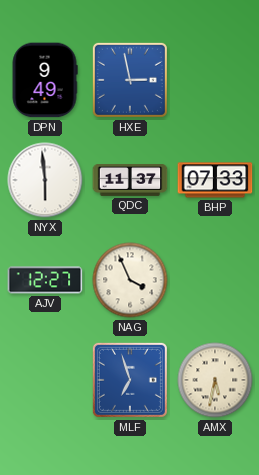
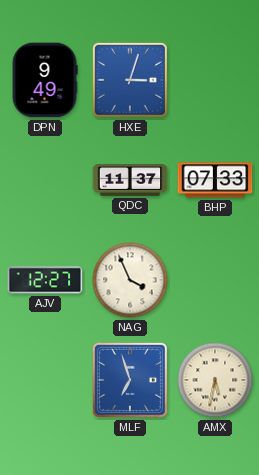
HXE: 2:58 -> 3:03 (130, 80)
NYX: 5:59 -> none (45, 180)
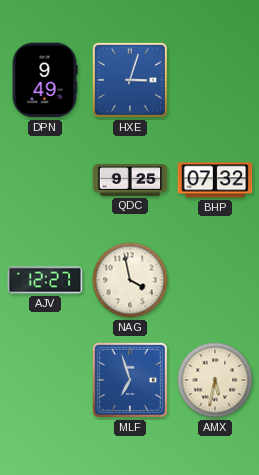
QDC: 11:37 -> 9:25 (130, 181)
BHP: 07:33 -> 07:32 (215, 180)
NAG: 3:56 -> 3:58 (130, 280)
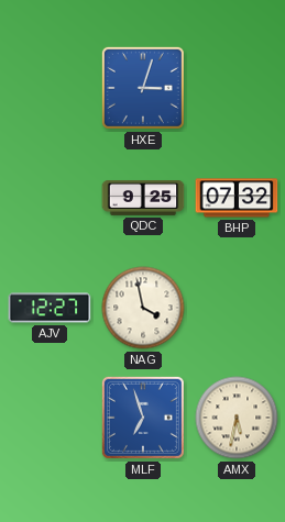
DPN: 9:49 -> none (45, 80)
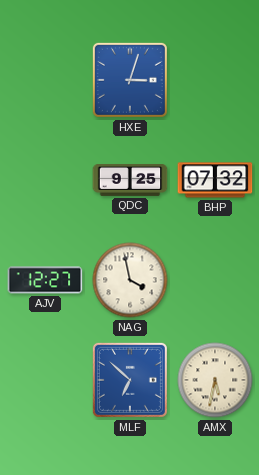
MLF: 6:57 -> 6:52 (130, 380)
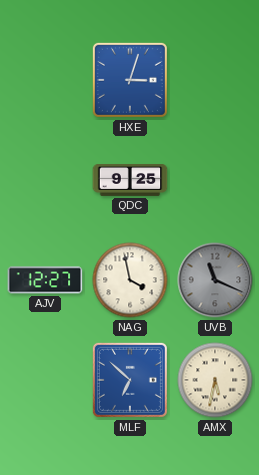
BHP: 07:32 -> none (215, 180)
UVB: none -> 11:19 (215, 280)
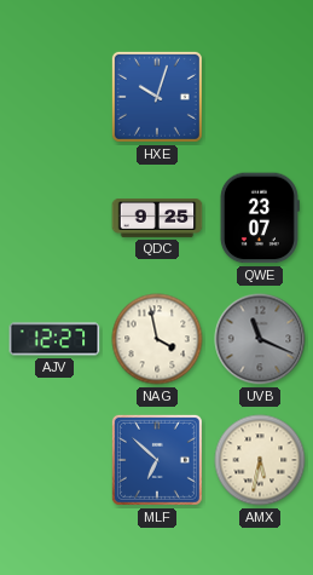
HXE: 3:03 -> 10:03 (157, 97)
QWE: none -> 23:07 (260, 218)
